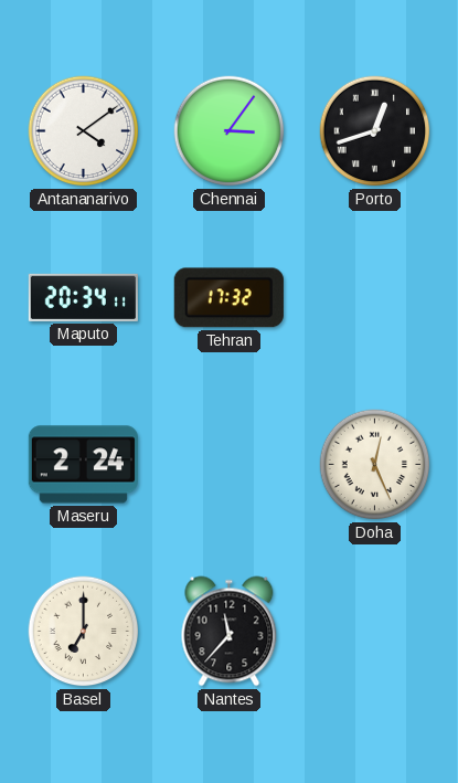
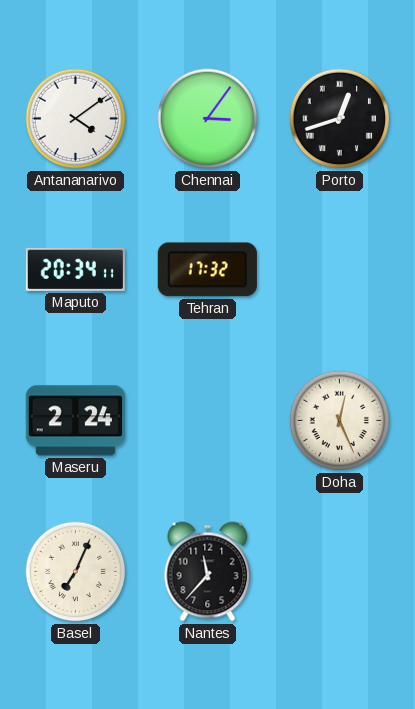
Basel: 7:00 -> 7:04 (76, 572)
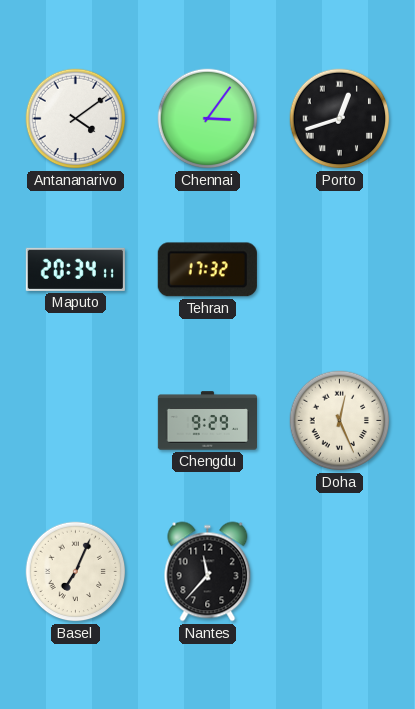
Maseru: 2:24 -> none (75, 421)
Chengdu: none -> 9:29 (207, 421)
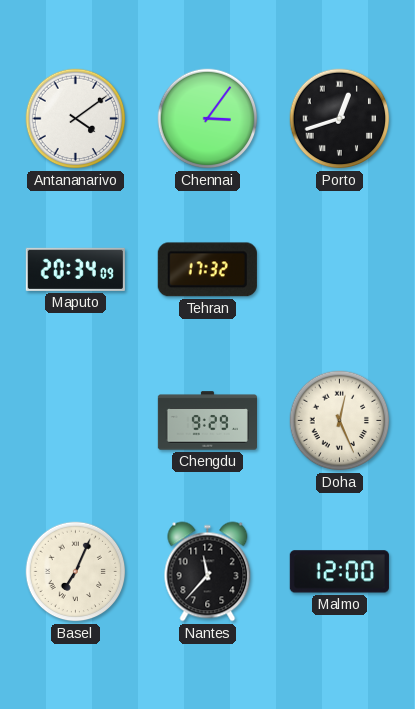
Maputo: 20:34:11 -> 20:34:09 (75, 269)
Malmo: none -> 12:00 (339, 572)
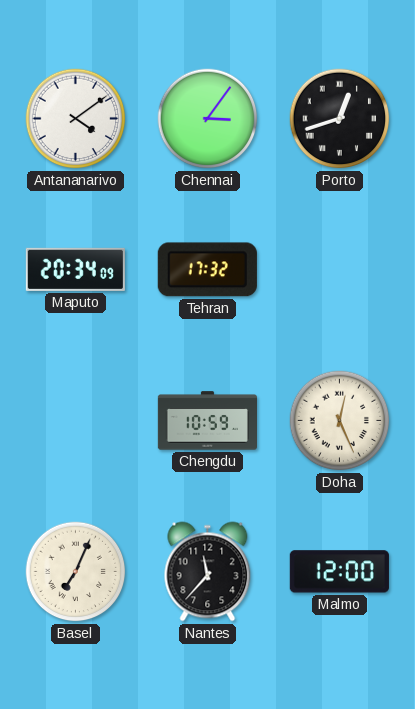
Chengdu: 9:29 -> 10:59 (207, 421)
